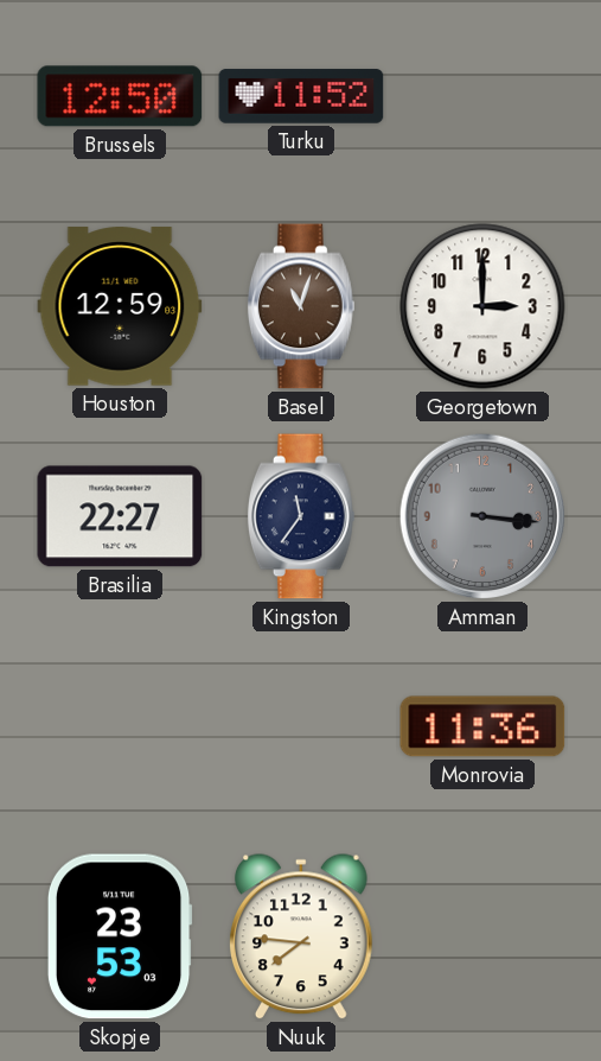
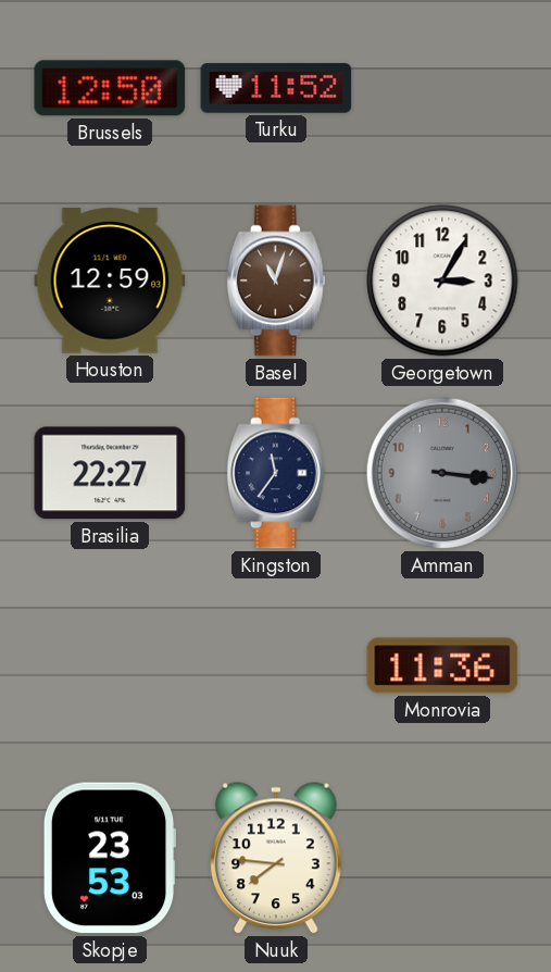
Georgetown: 3:00 -> 3:05 (442, 281)
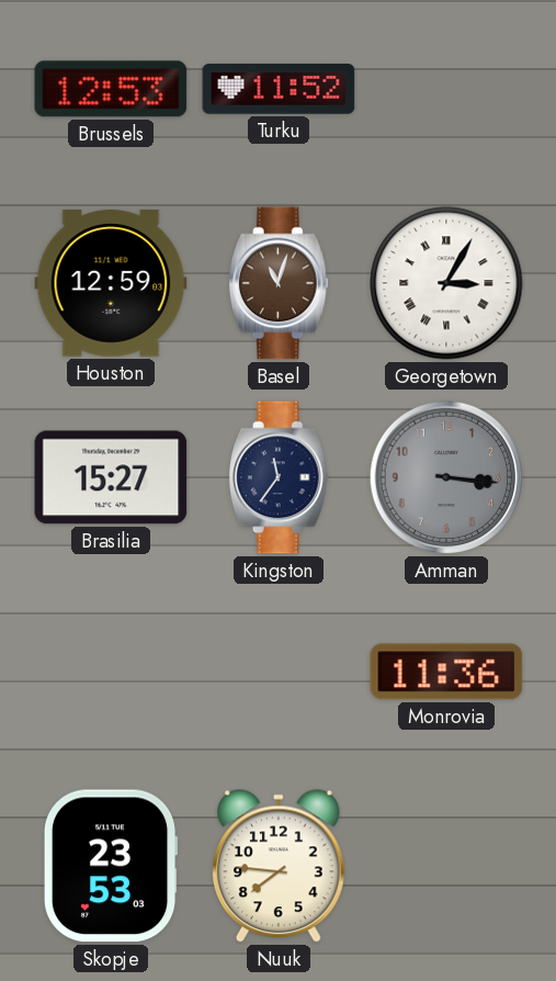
Brussels: 12:50 -> 12:53 (111, 89)
Georgetown numerals: Arabic -> Roman (446, 283)
Brasilia: 22:27 -> 15:27 (111, 477)
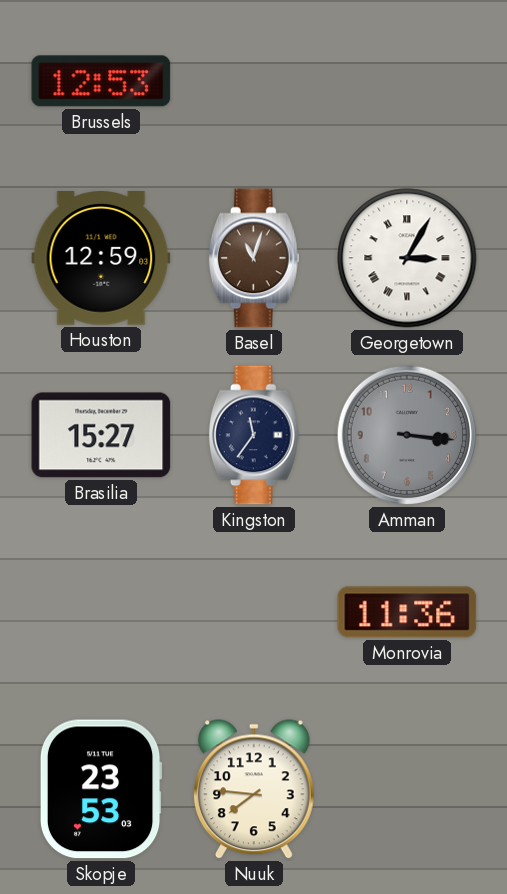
Turku: 11:52 -> none (279, 89)
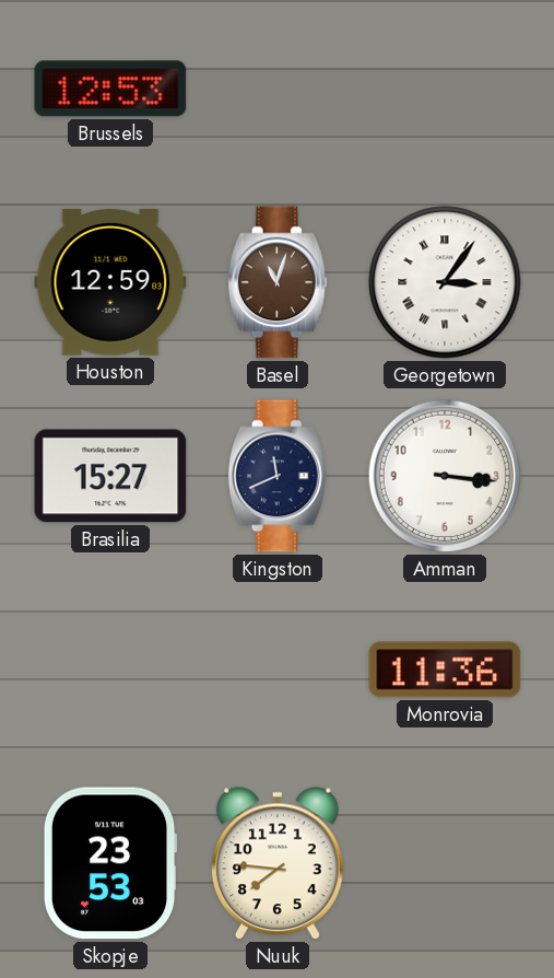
Georgetown: 3:05 -> 3:06 (445, 282)
Kingston: 11:36 -> 11:41 (278, 476)
Amman dial: grey -> white (445, 476)
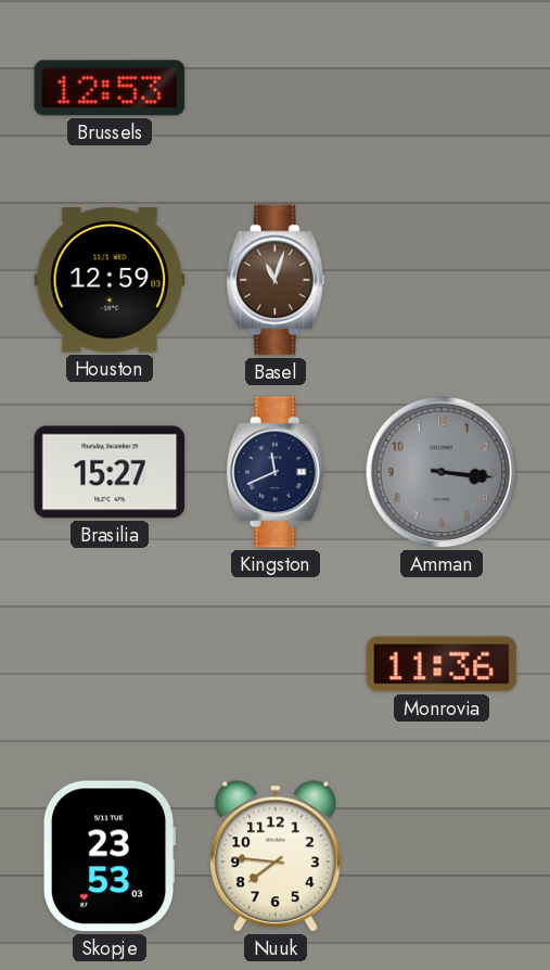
Georgetown: 3:06 -> none (445, 282)
Amman dial: white -> grey (442, 472)
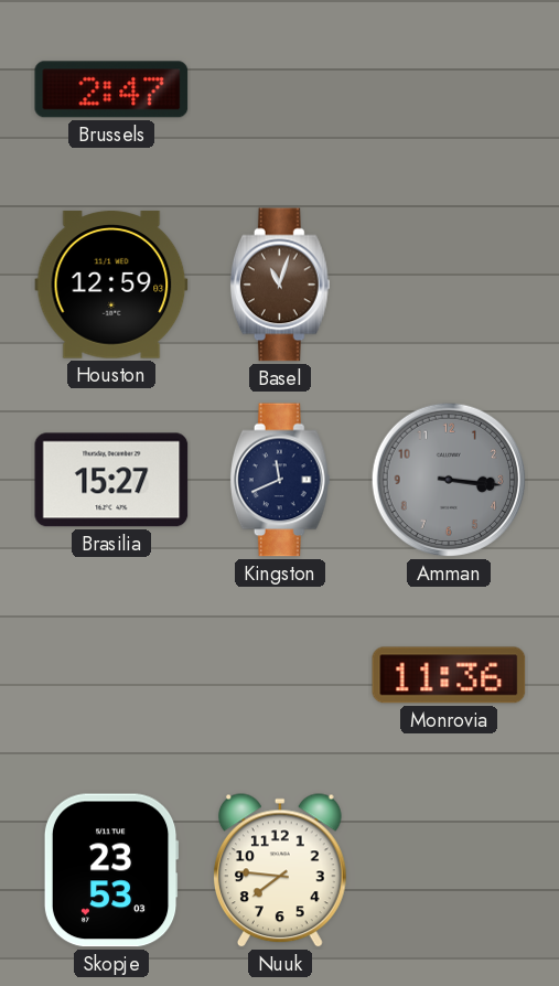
Brussels: 12:53 -> 2:47 (111, 89)
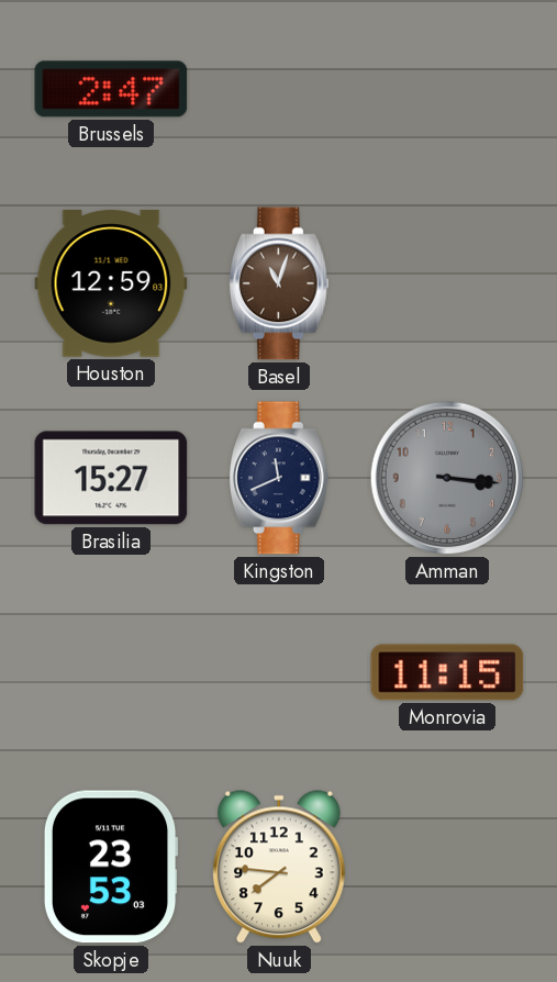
Monrovia: 11:36 -> 11:15 (447, 672)
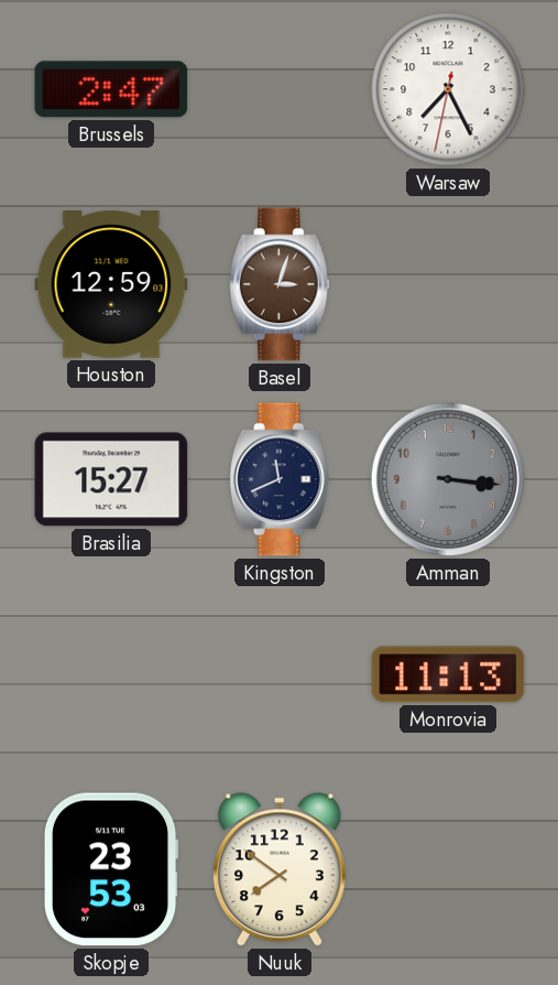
Warsaw: none -> 7:25 (448, 89)
Basel: 11:03 -> 3:03 (280, 284)
Monrovia: 11:15 -> 11:13 (448, 674)
Nuuk: 7:46 -> 7:51 (281, 870)
